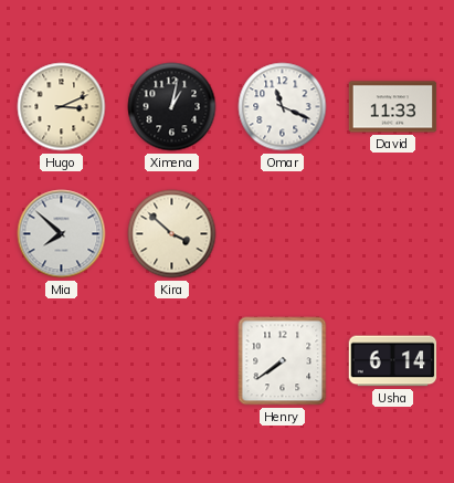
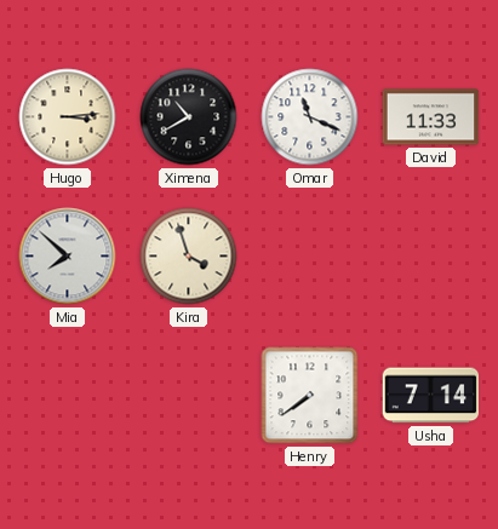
Hugo: 3:11 -> 3:14 (68, 117)
Ximena: 1:02 -> 10:40 (189, 117)
Kira: 3:52 -> 3:57 (189, 257)
Usha: 6:14 -> 7:14 (431, 396)
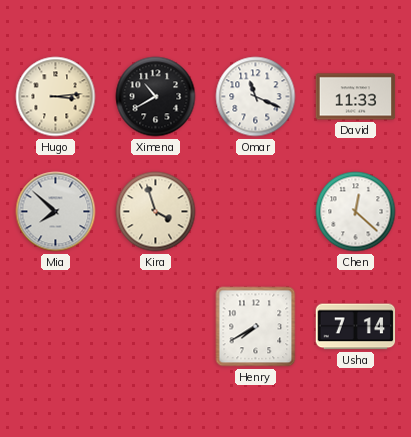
Chen: none -> 12:22 (356, 212)
Henry: 7:39 -> 7:40 (256, 327)
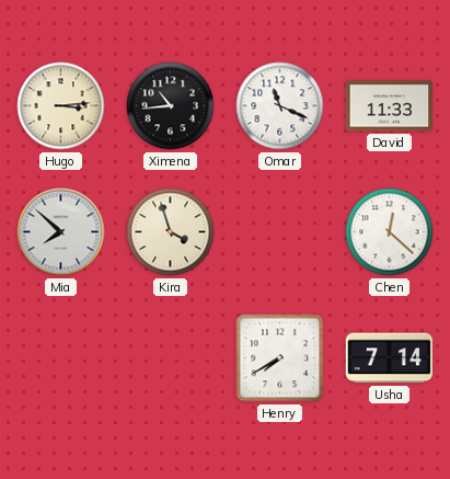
Ximena: 10:40 -> 10:44 (171, 106)
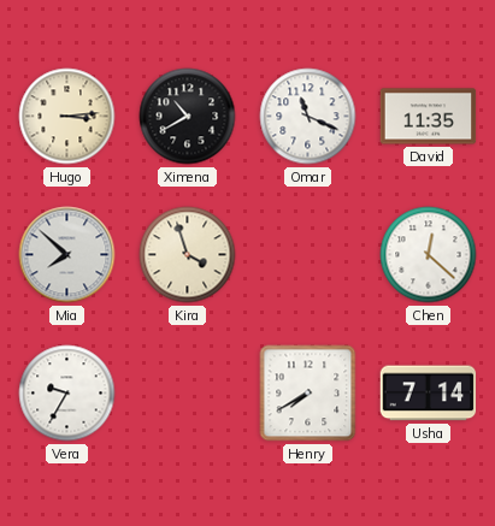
Ximena: 10:44 -> 10:40 (188, 117)
David: 11:33 -> 11:35 (429, 117)
Vera: none -> 9:35 (67, 394)
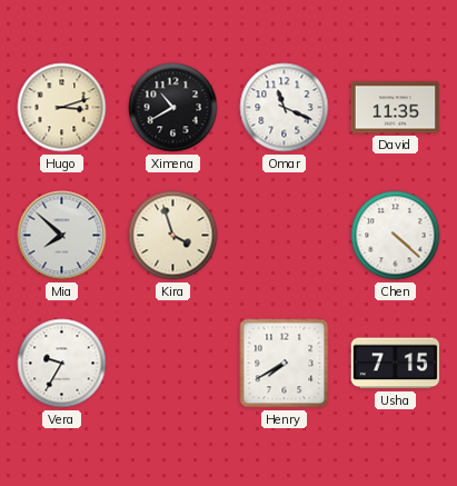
Hugo: 3:14 -> 3:12 (62, 108)
Chen: 12:22 -> 4:22 (396, 236)
Usha: 7:14 -> 7:15 (396, 364)
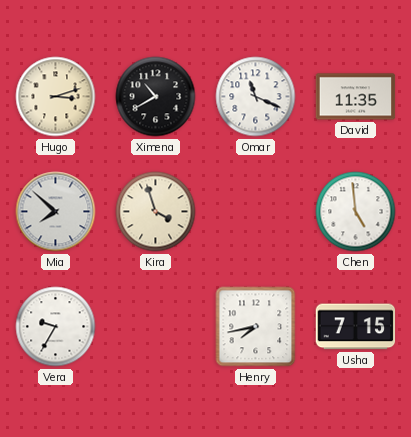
Chen: 4:22 -> 4:59 (356, 212)
Henry: 7:40 -> 7:43 (256, 327)
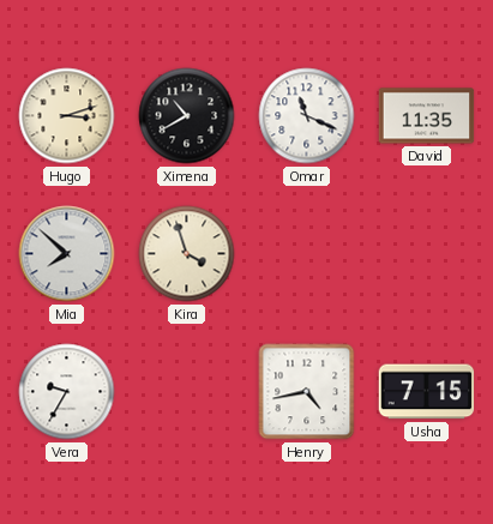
Chen: 4:59 -> none (356, 212)
Henry: 7:43 -> 4:43 (307, 392)
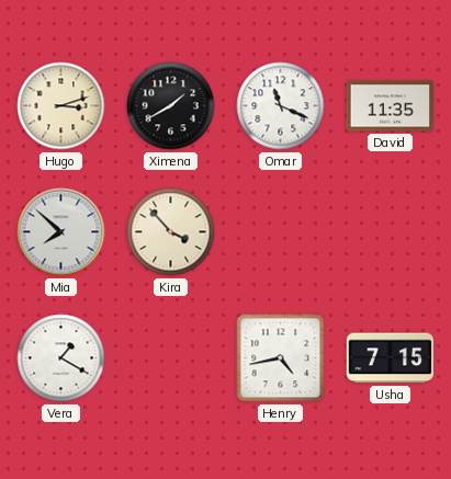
Ximena: 10:40 -> 1:40 (171, 106)
Kira: 3:57 -> 3:53 (171, 232)
Vera: 9:35 -> 1:20 (61, 358)
